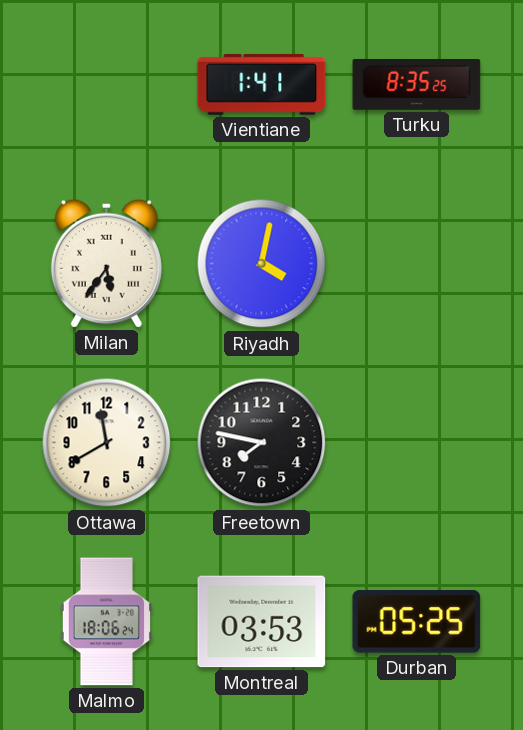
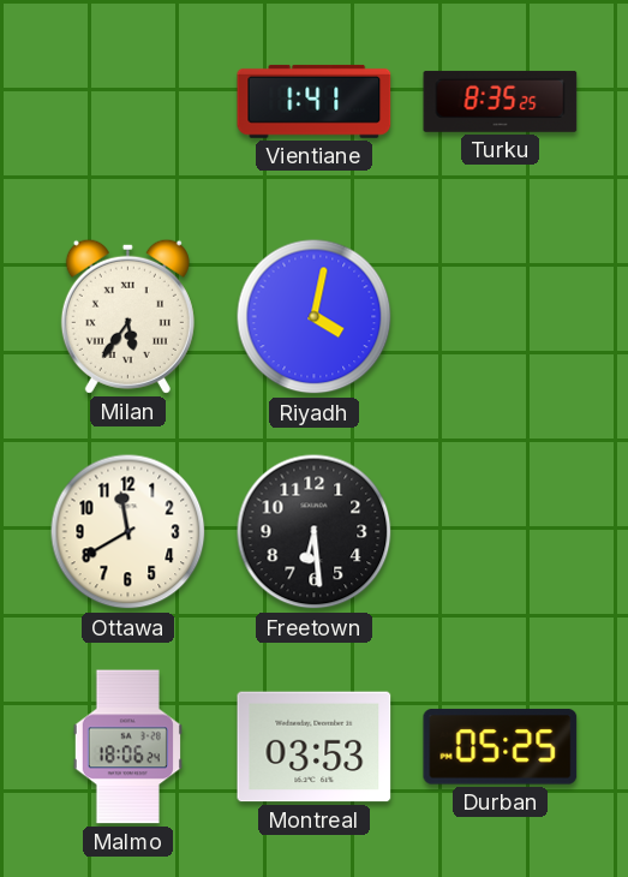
Freetown: 7:47 -> 6:29 (315, 532)
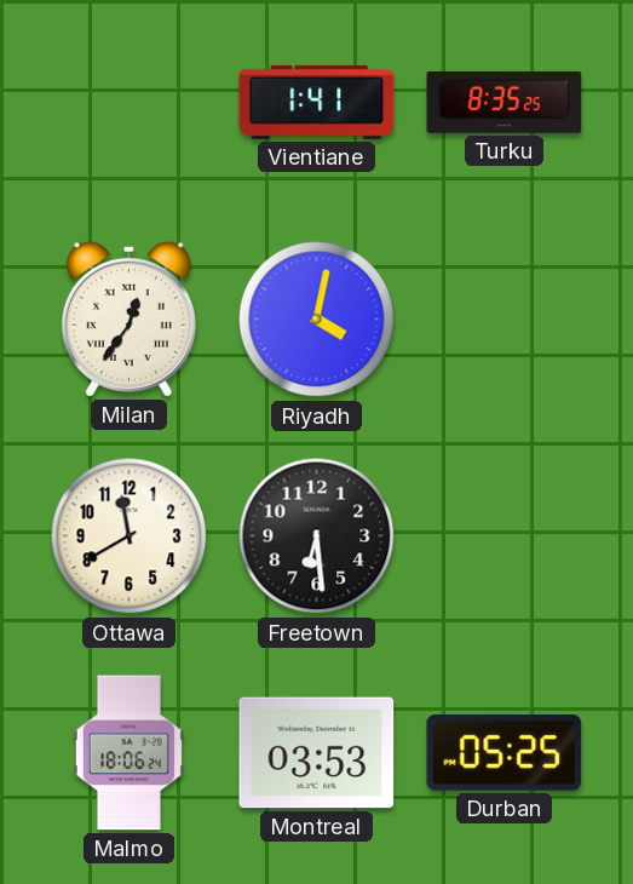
Milan: 5:36 -> 12:36 (128, 318)
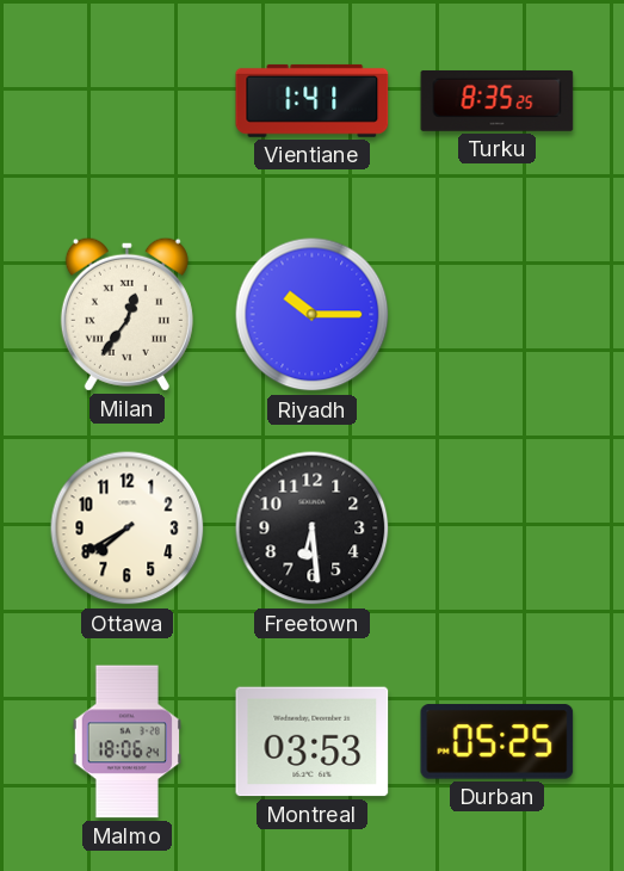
Riyadh: 4:02 -> 10:15 (313, 315)
Ottawa: 11:40 -> 7:40 (128, 529)
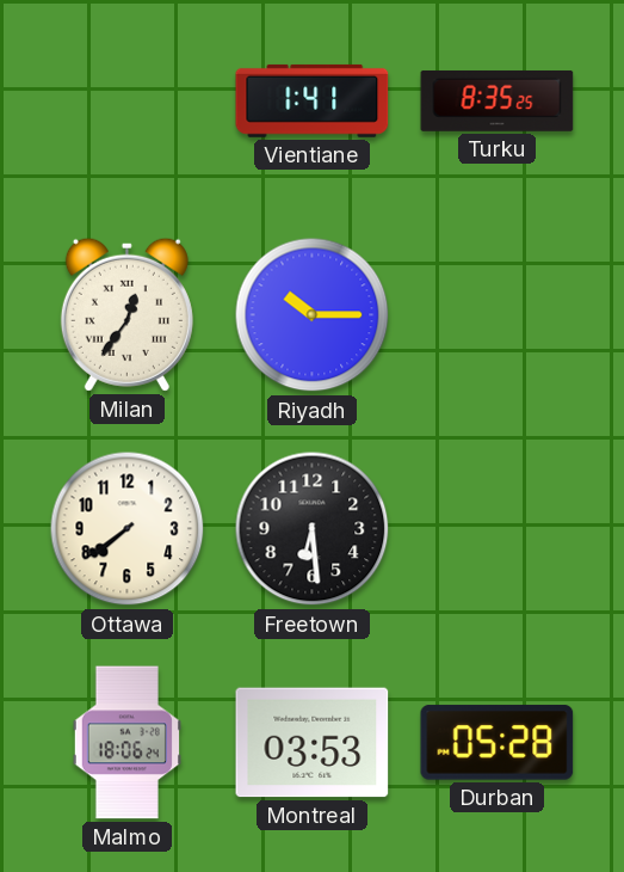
Ottawa: 7:40 -> 7:39 (128, 529)
Durban: 05:25 -> 05:28 (498, 743)
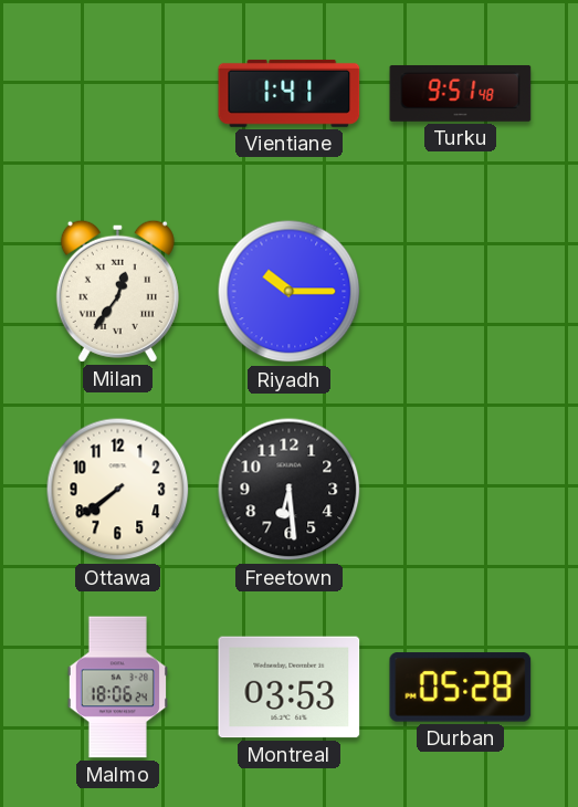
Turku: 8:35 -> 9:51 (461, 93)
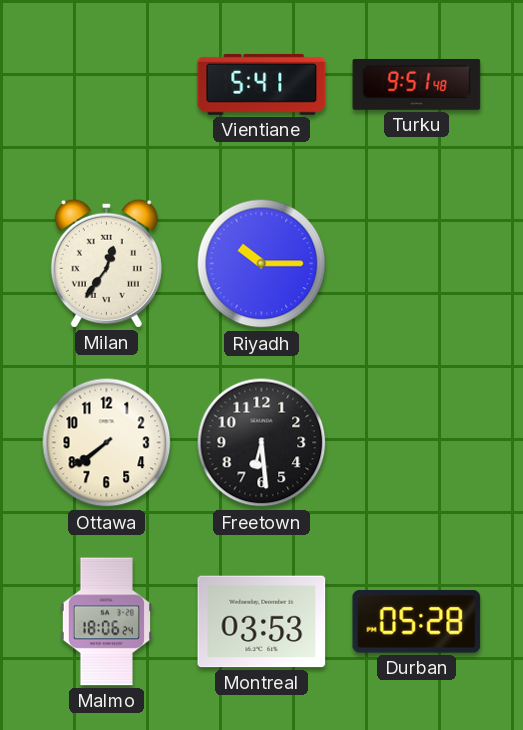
Vientiane: 1:41 -> 5:41 (262, 84)
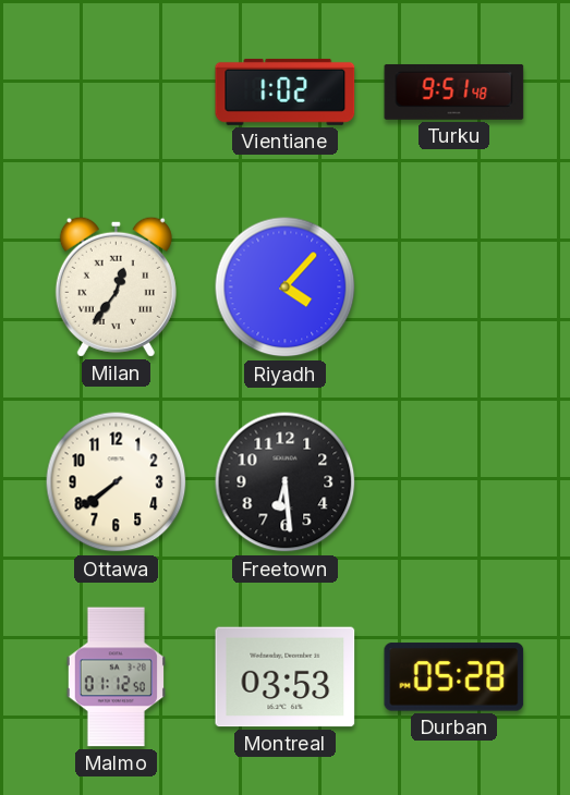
Vientiane: 5:41 -> 1:02 (286, 91)
Riyadh: 10:15 -> 4:07 (286, 288)
Malmo: 18:06 -> 01:12 (116, 677)
